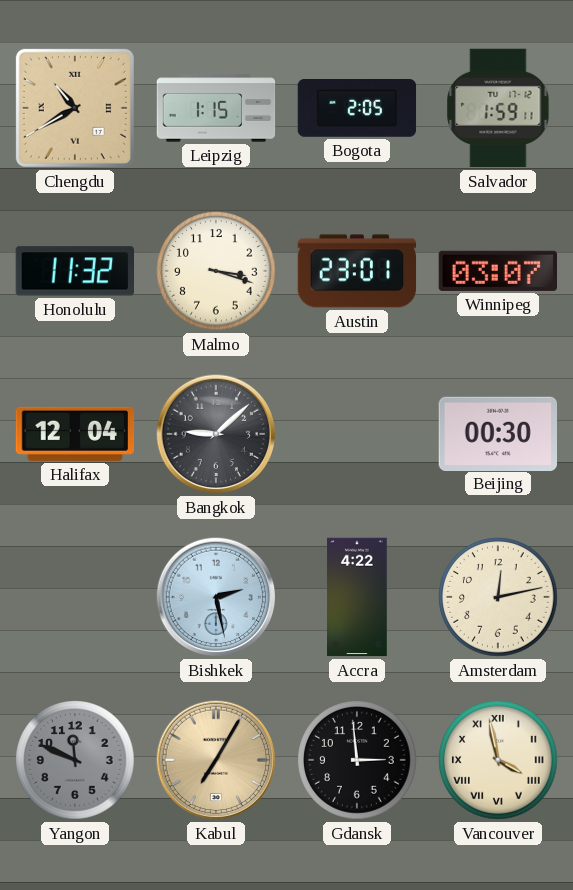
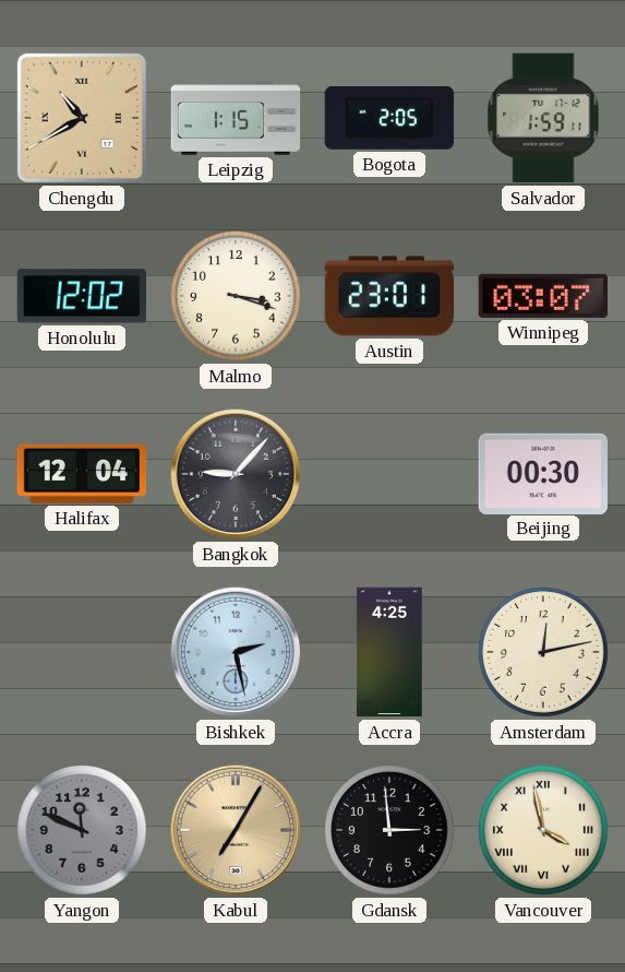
Honolulu: 11:32 -> 12:02 (81, 296)
Bangkok: 9:08 -> 9:07 (236, 474)
Accra: 4:22 -> 4:25 (389, 652)
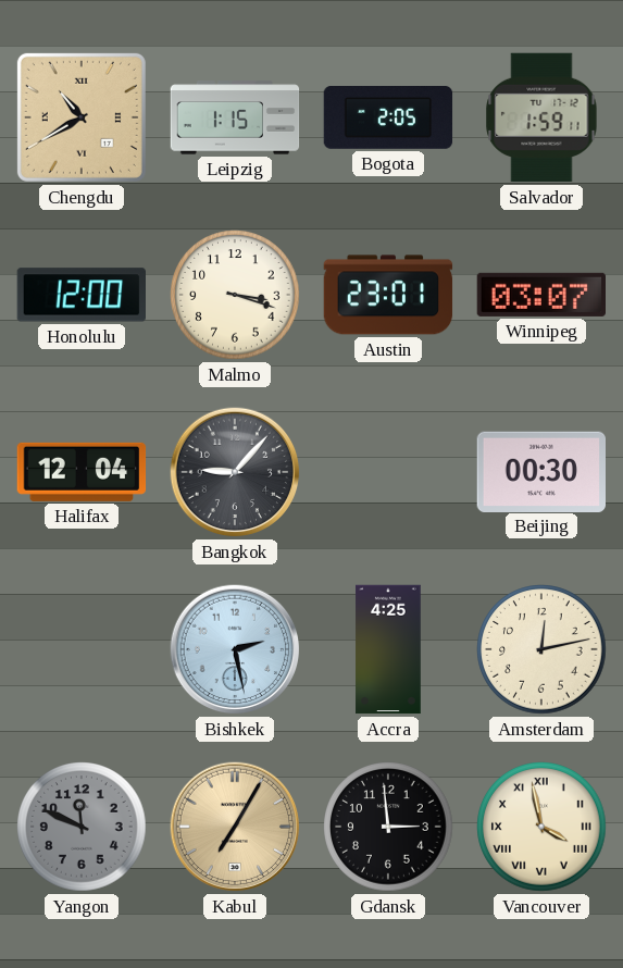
Honolulu: 12:02 -> 12:00 (80, 295)
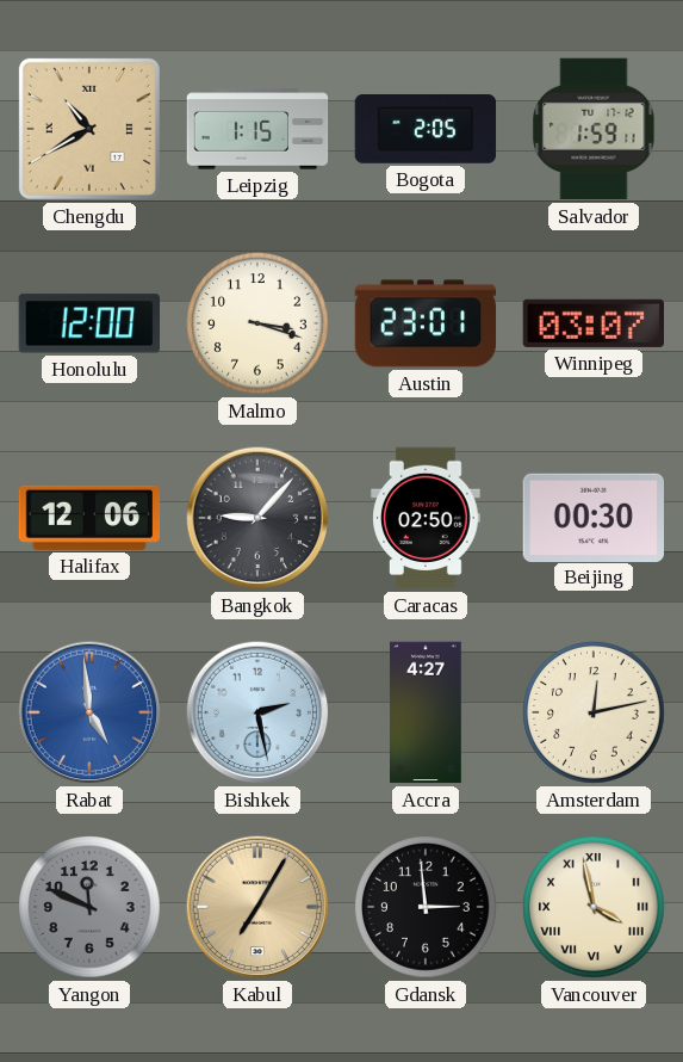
Halifax: 12:04 -> 12:06 (89, 518)
Caracas: none -> 02:50 (426, 518)
Rabat: none -> 4:59 (89, 712)
Accra: 4:25 -> 4:27 (426, 712)
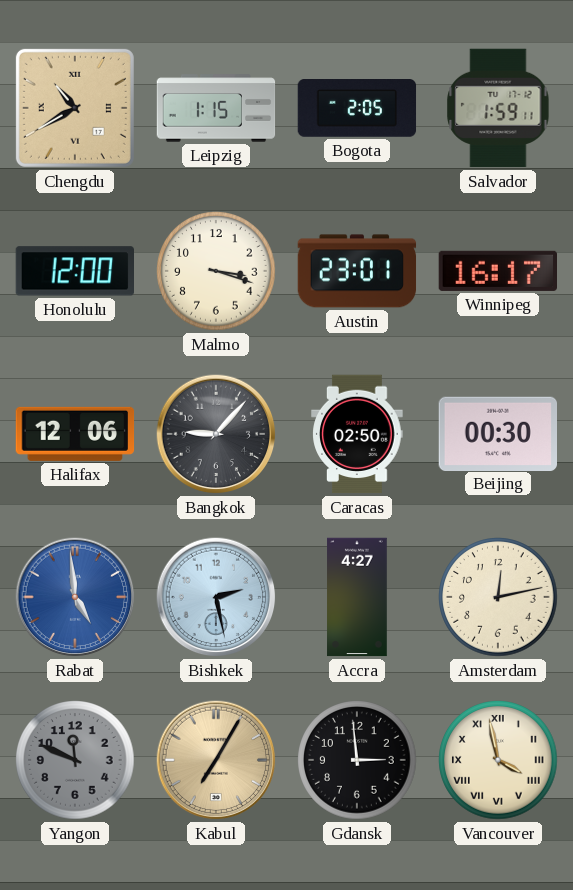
Winnipeg: 03:07 -> 16:17 (497, 271)
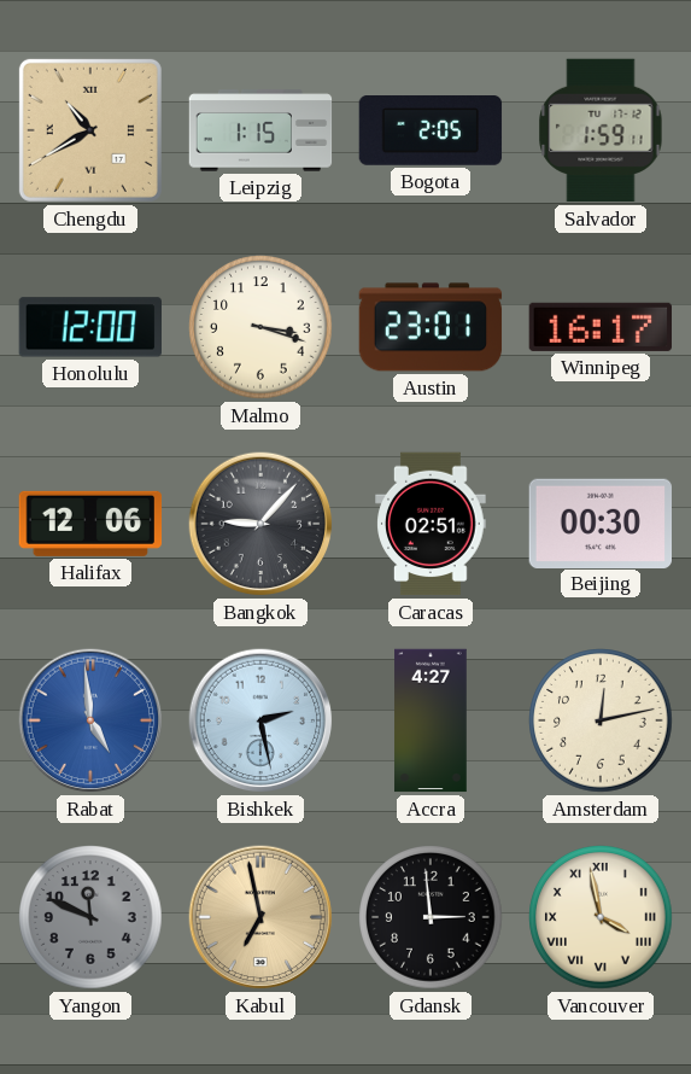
Caracas: 02:50 -> 02:51 (431, 524)
Kabul: 7:05 -> 6:58 (260, 917)
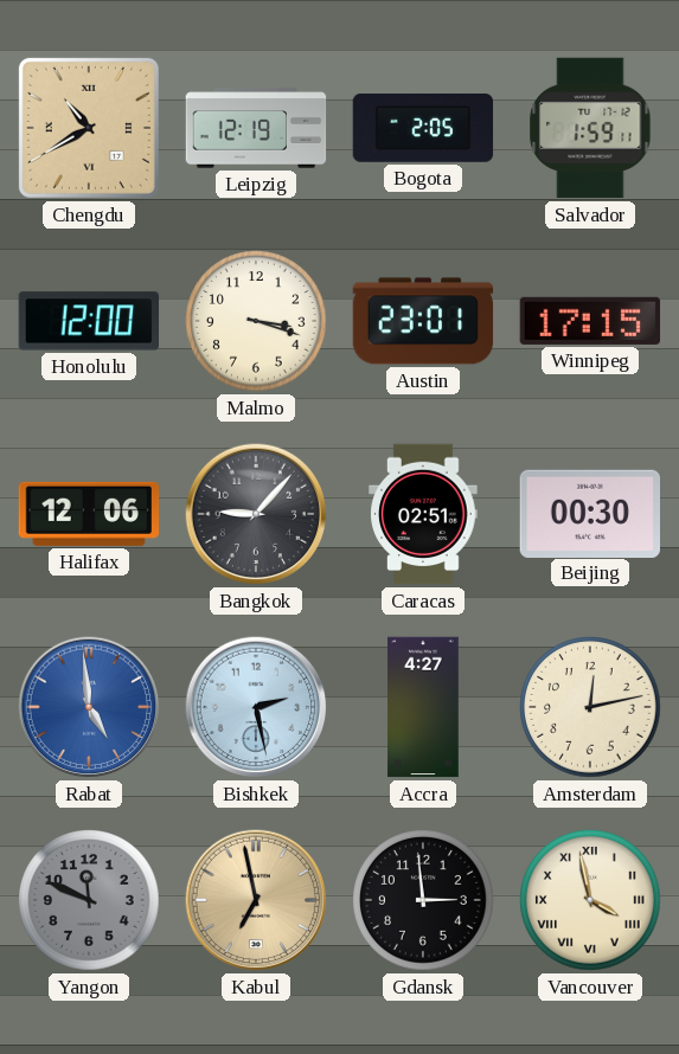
Leipzig: 1:15 -> 12:19 (256, 128)
Winnipeg: 16:17 -> 17:15 (589, 321)
